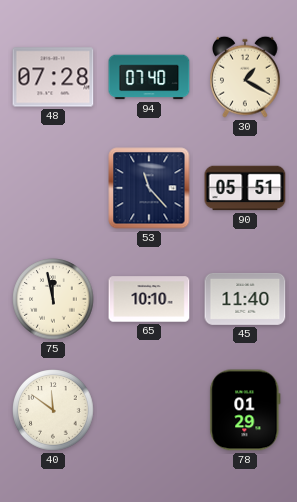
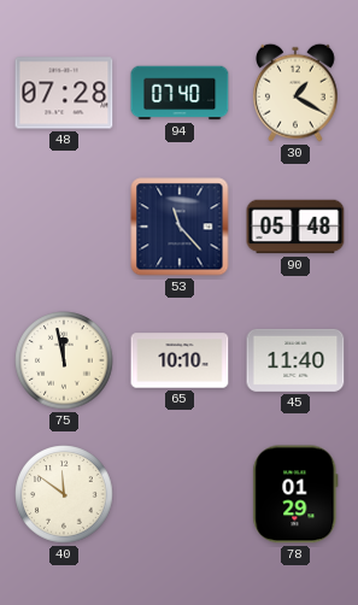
90: 05:51 -> 05:48 (295, 227)
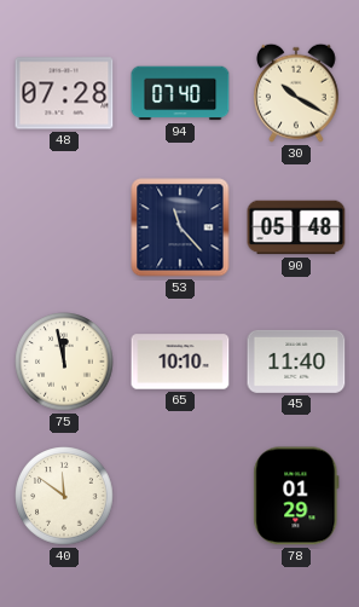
30: 1:20 -> 10:20 (297, 93)
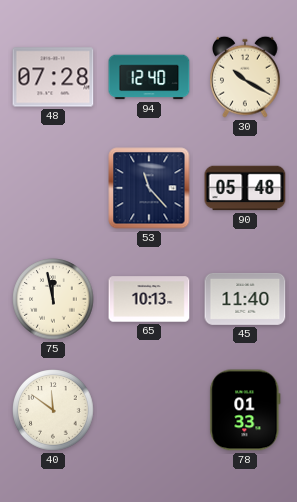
94: 07:40 -> 12:40 (149, 77)
65: 10:10 -> 10:13 (149, 299)
78: 01:29 -> 01:33 (245, 410)
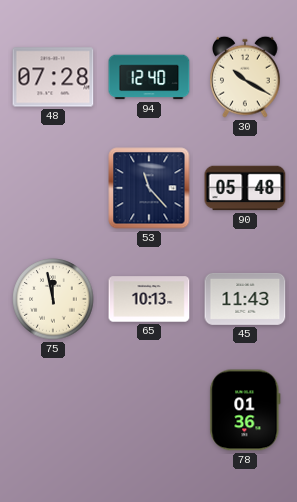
45: 11:40 -> 11:43 (245, 299)
40: 11:51 -> none (53, 410)
78: 01:33 -> 01:36 (245, 410)
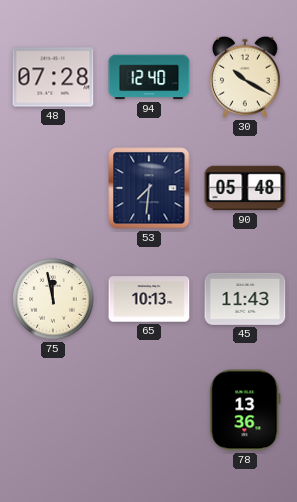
53: 11:23 -> 7:31 (149, 188)
78: 01:36 -> 13:36 (245, 410)
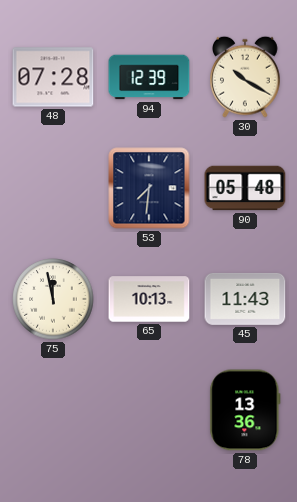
94: 12:40 -> 12:39 (149, 77)
